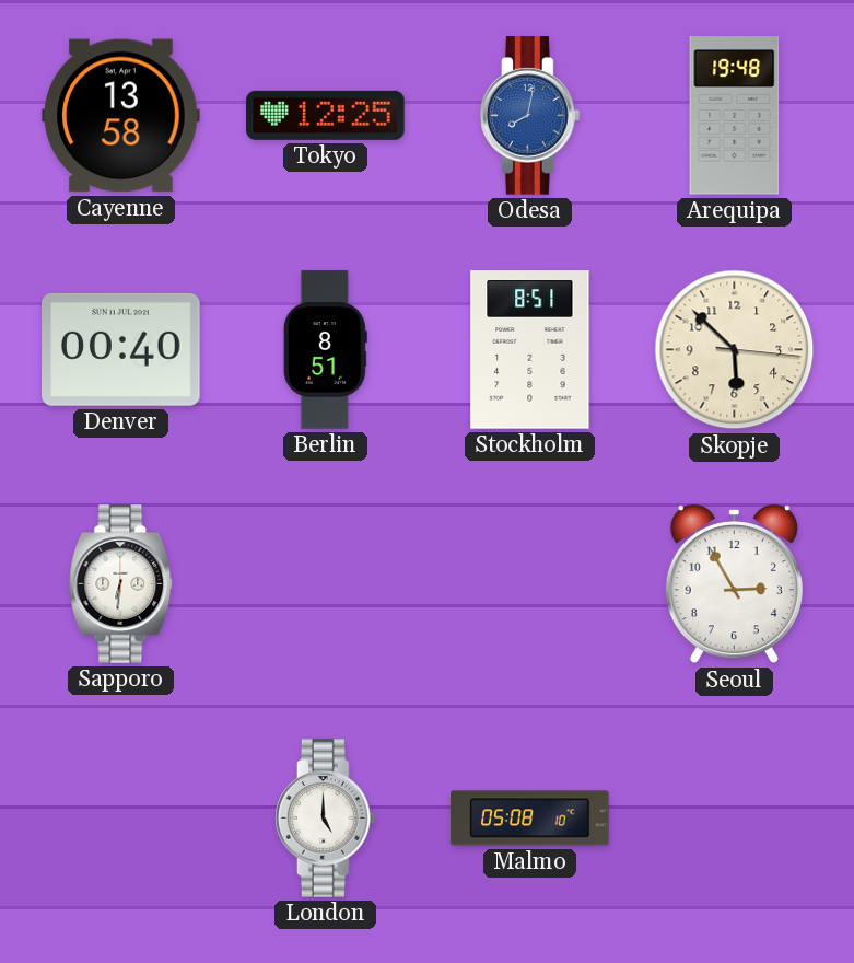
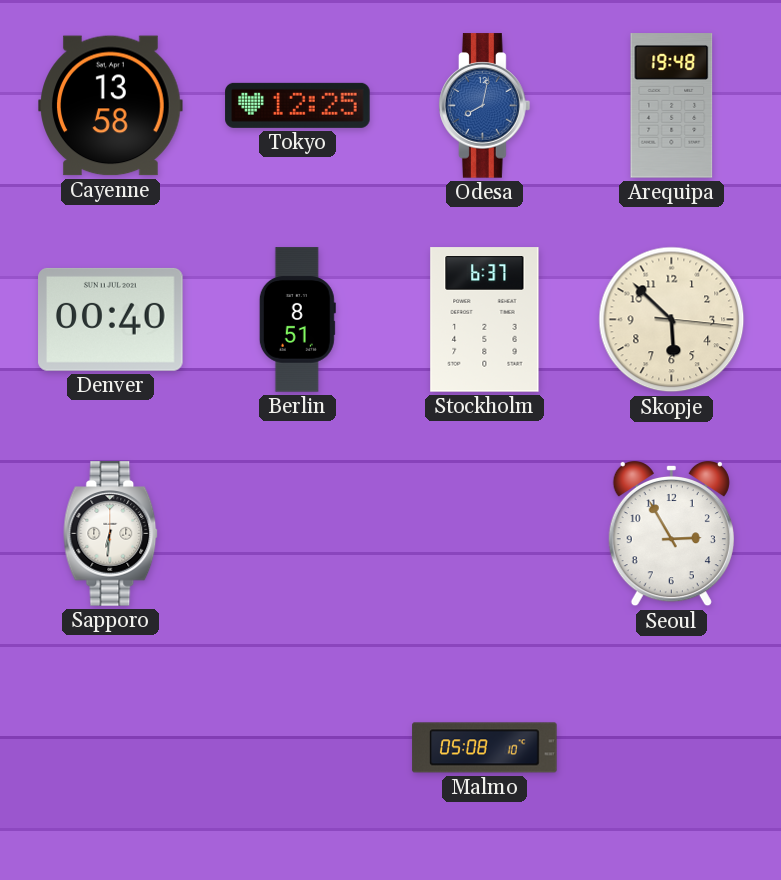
Stockholm: 8:51 -> 6:37 (485, 320)
London: 5:00 -> none (326, 819)
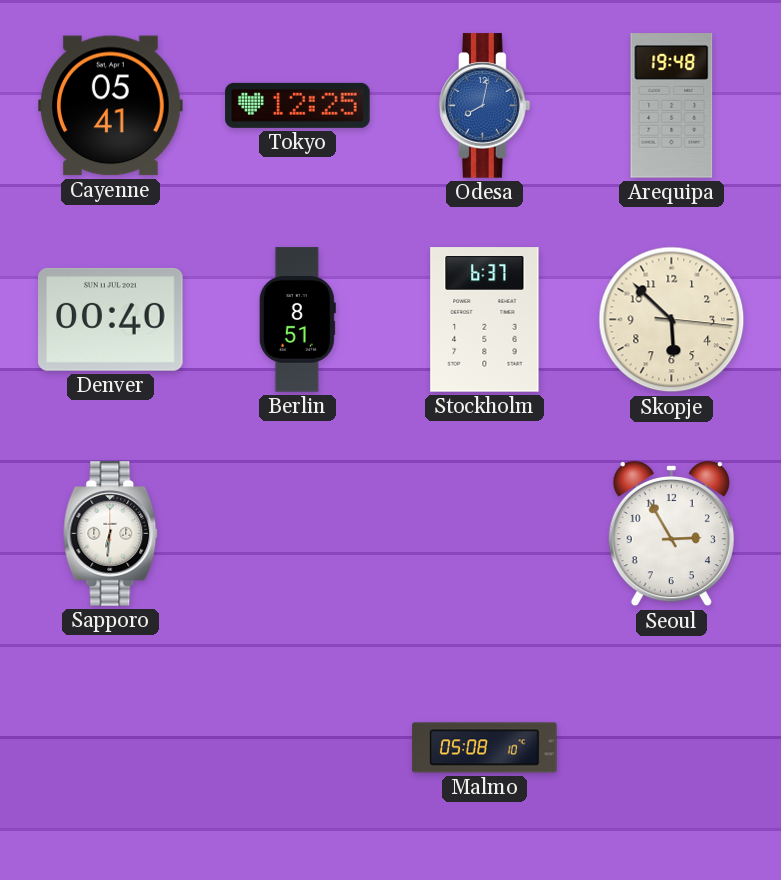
Cayenne: 13:58 -> 05:41 (111, 106)
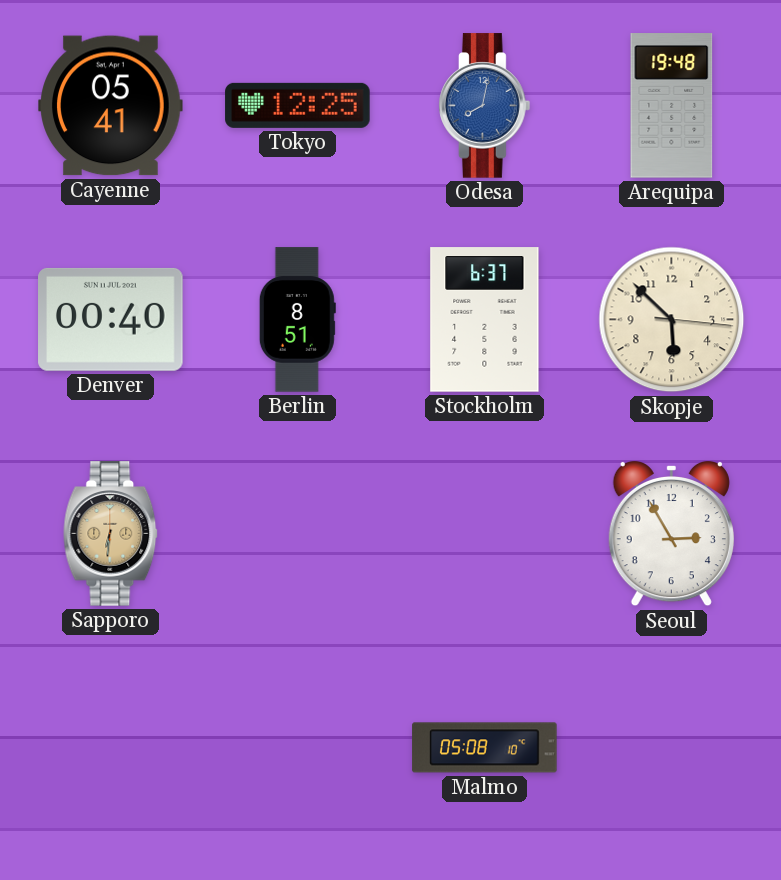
Sapporo dial: white -> champagne (111, 534)
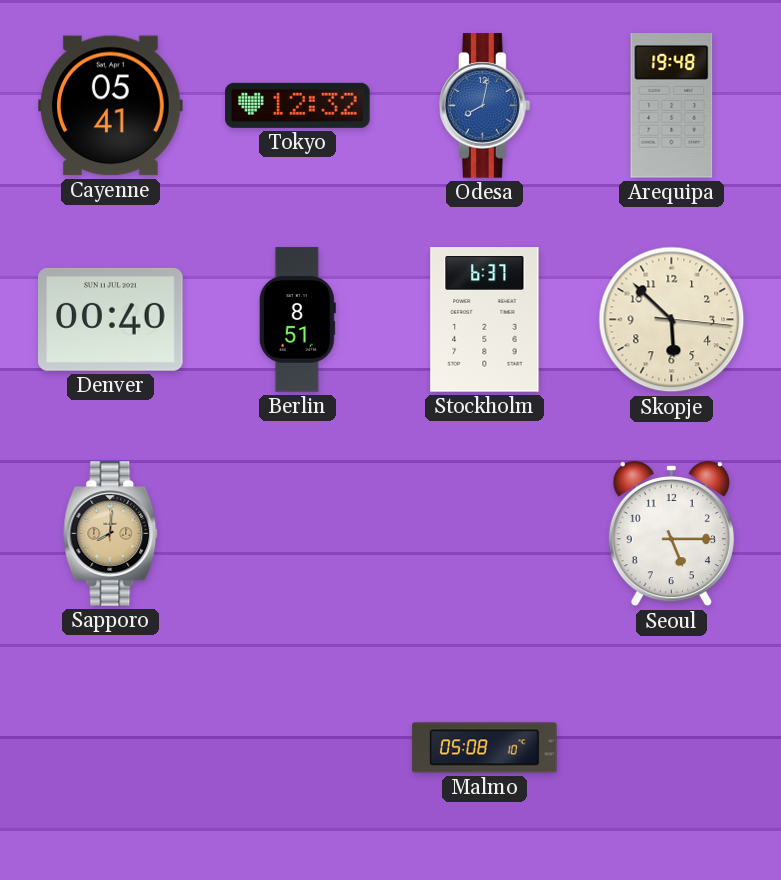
Tokyo: 12:25 -> 12:32 (298, 105)
Sapporo: 6:31 -> 8:01 (111, 534)
Seoul: 2:55 -> 5:15 (671, 534)
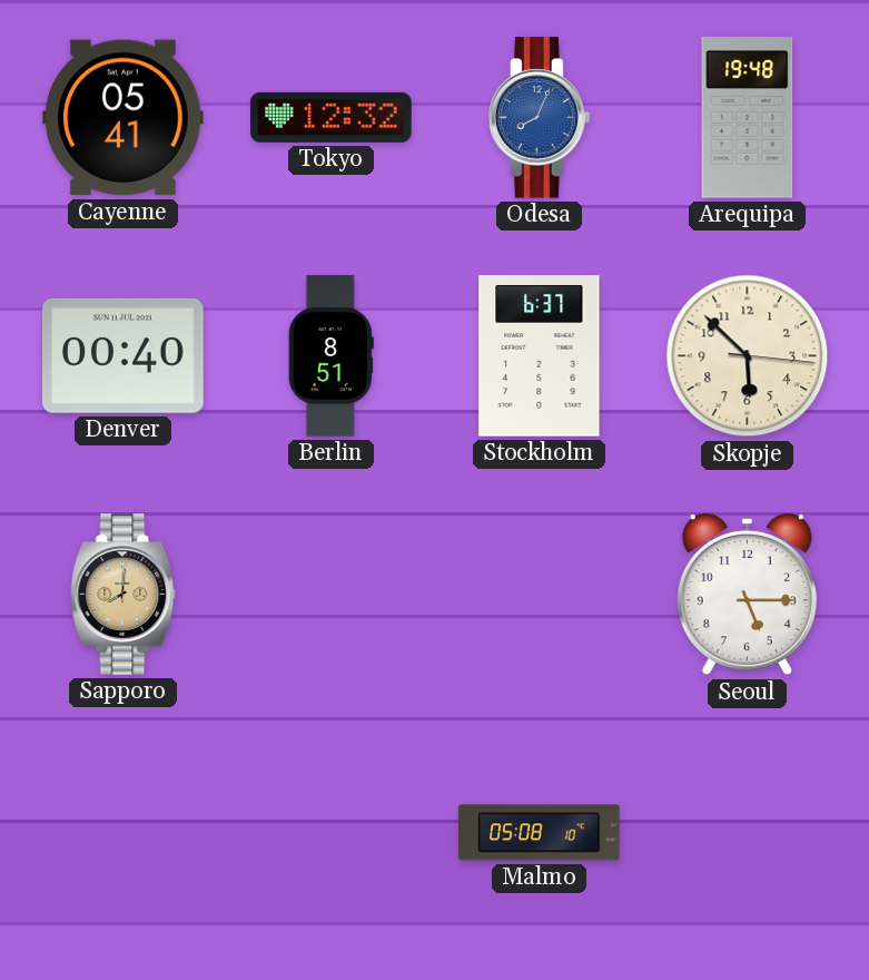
Odesa: 8:02 -> 8:04 (540, 118)
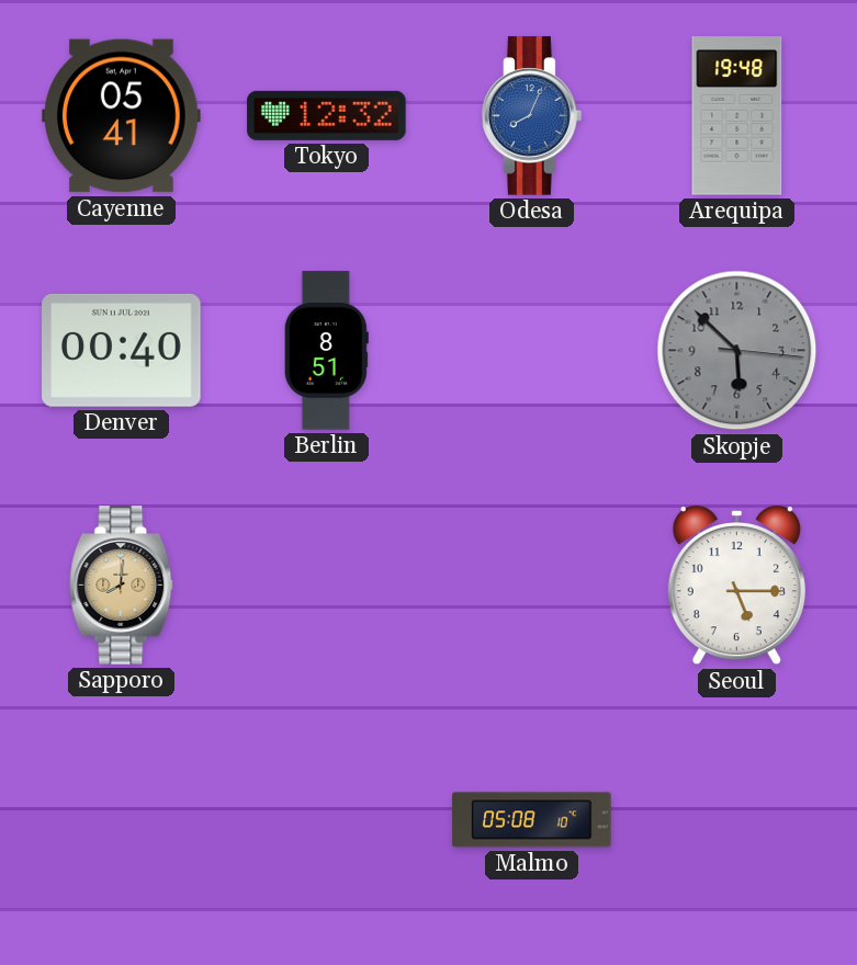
Stockholm: 6:37 -> none (540, 356)
Skopje dial: cream -> grey (737, 351)
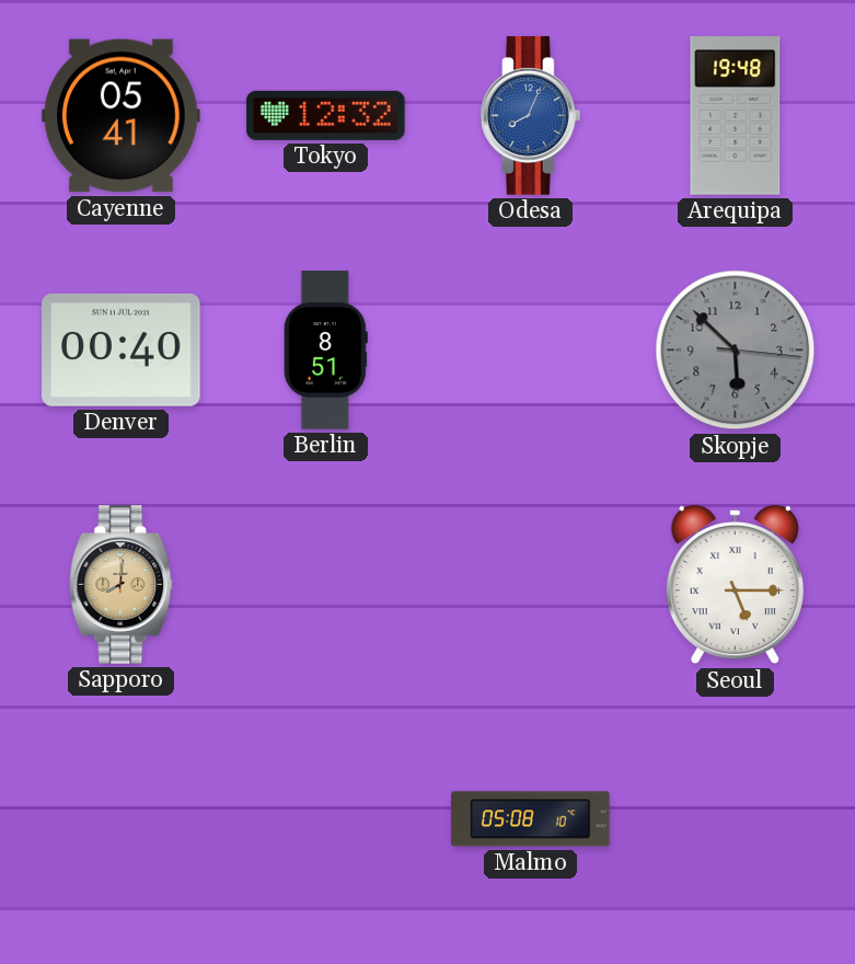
Seoul numerals: Arabic -> Roman (735, 585)
